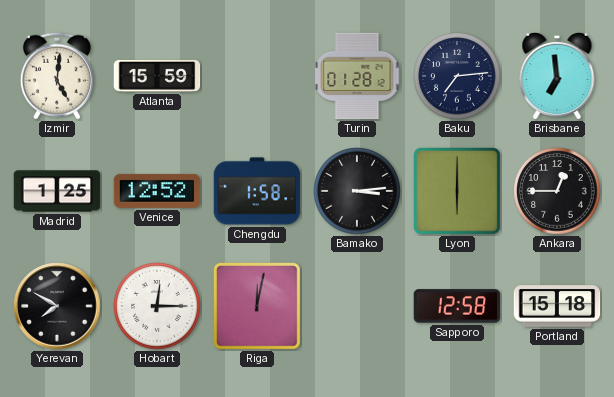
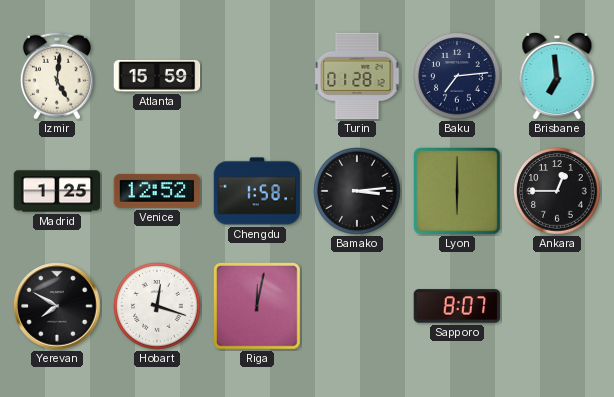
Hobart: 12:15 -> 12:18 (157, 306)
Sapporo: 12:58 -> 8:07 (457, 306)
Portland: 15:18 -> none (557, 306)
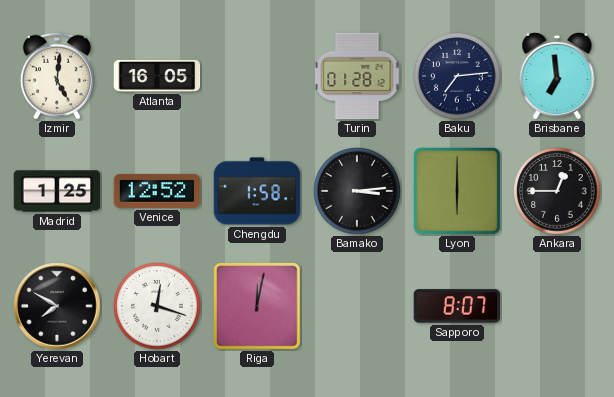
Atlanta: 15:59 -> 16:05 (157, 76)
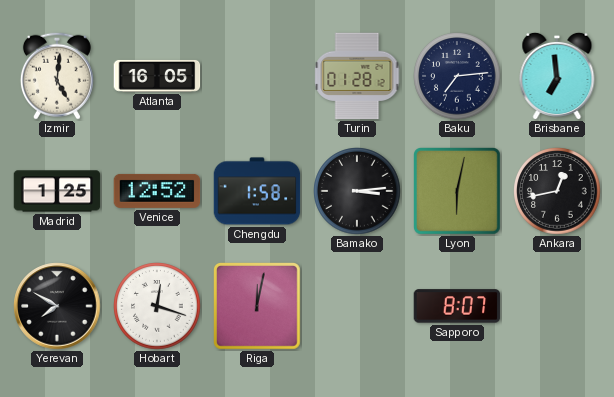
Lyon: 6:00 -> 6:02 (458, 192)
Ankara: 12:45 -> 12:43 (557, 191)
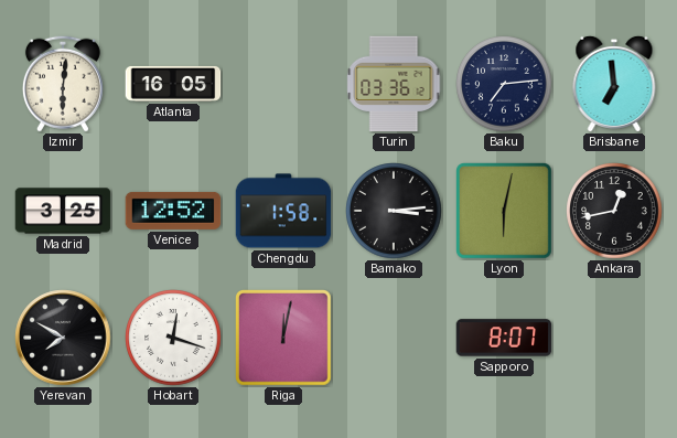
Izmir: 5:01 -> 6:01 (63, 84)
Turin: 01:28 -> 03:36 (394, 84)
Madrid: 1:25 -> 3:25 (63, 211)
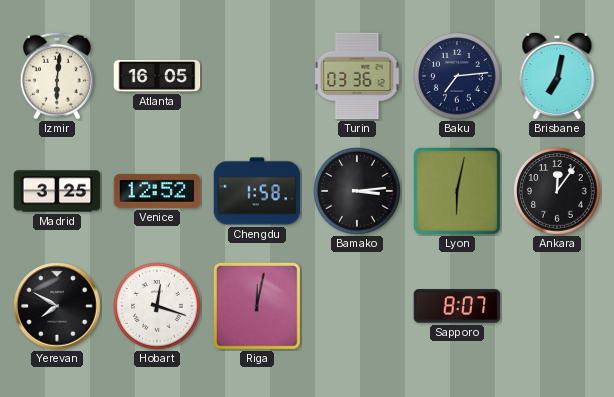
Brisbane: 6:59 -> 7:02 (557, 75)
Ankara: 12:43 -> 12:06 (557, 191)
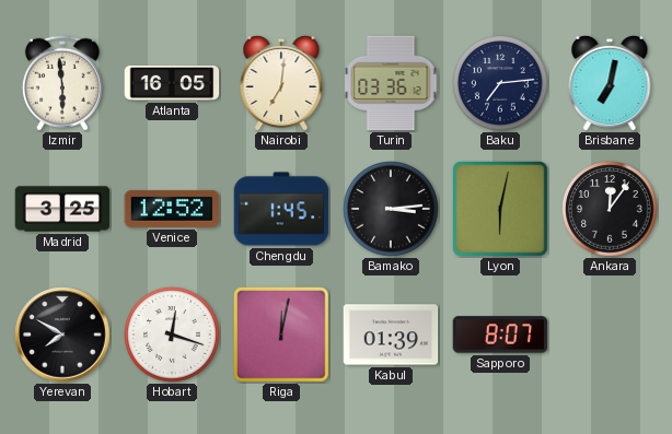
Izmir: 6:01 -> 5:59 (62, 83)
Nairobi: none -> 7:01 (281, 82)
Chengdu: 1:58 -> 1:45 (281, 209)
Kabul: none -> 01:39 (391, 335)
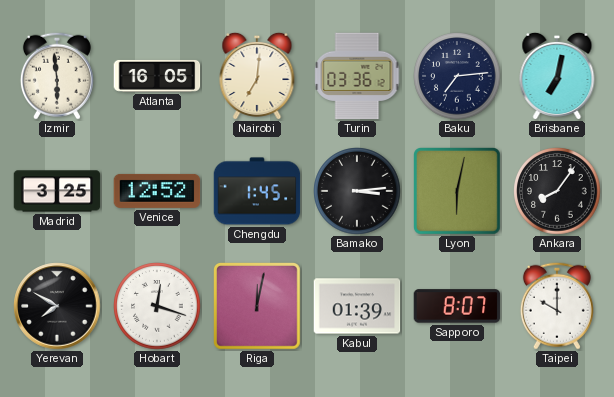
Ankara: 12:06 -> 8:06 (557, 191)
Taipei: none -> 10:00 (557, 306)
